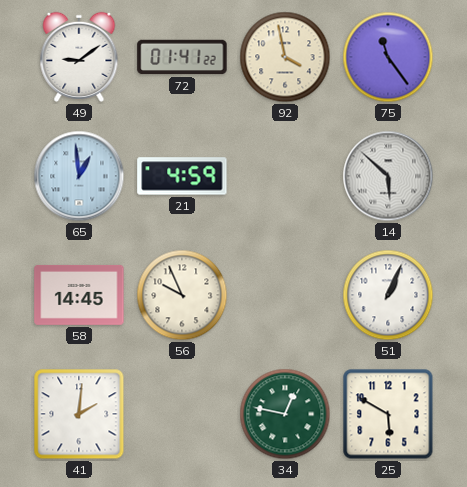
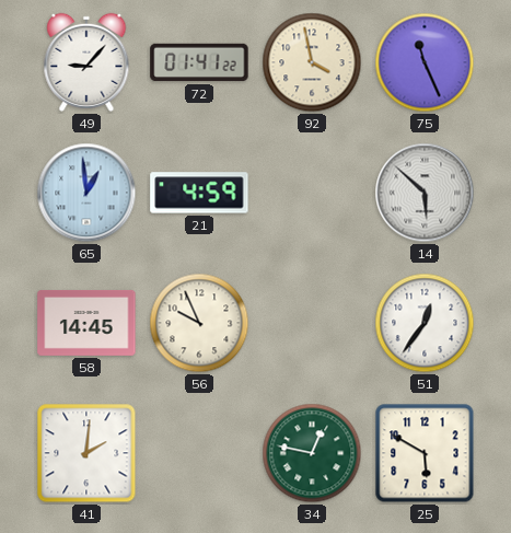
49: 9:09 -> 9:07 (86, 62)
75: 11:24 -> 11:26 (425, 62)
51: 1:04 -> 12:36 (425, 323)
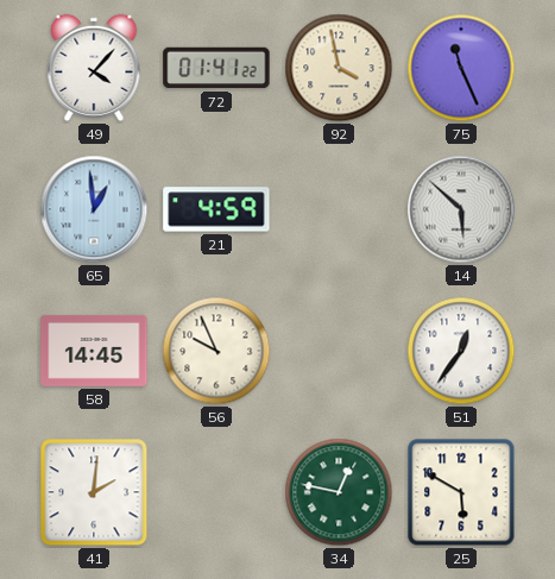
49: 9:07 -> 4:07 (94, 68)
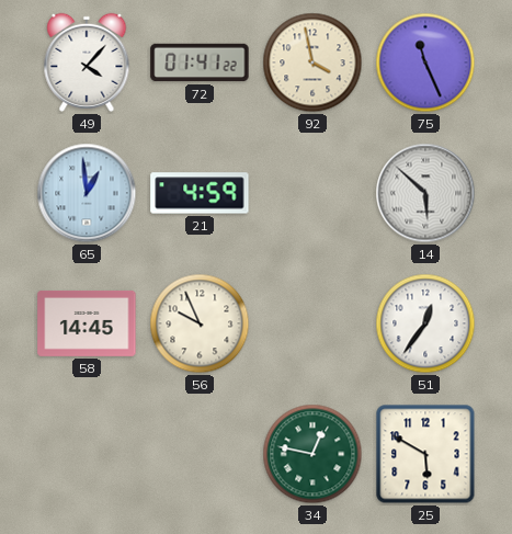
41: 2:01 -> none (94, 492)
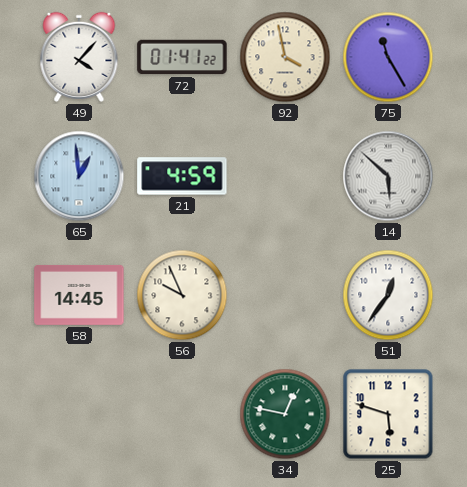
75: 11:26 -> 11:25 (388, 57)
25: 5:50 -> 5:48 (388, 414)
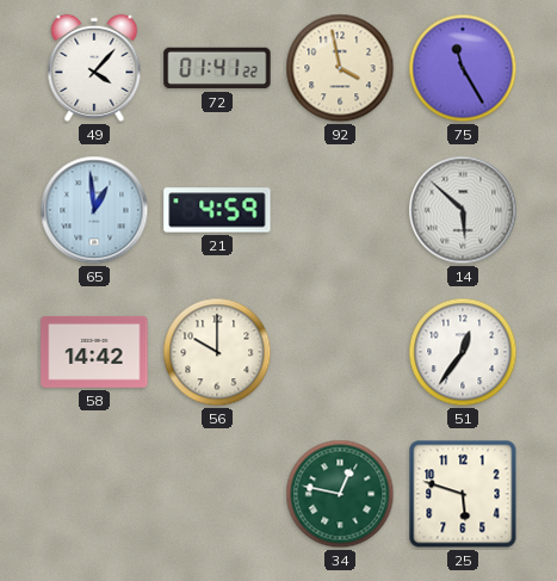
58: 14:45 -> 14:42 (94, 352)
56: 9:56 -> 10:00 (217, 352)
